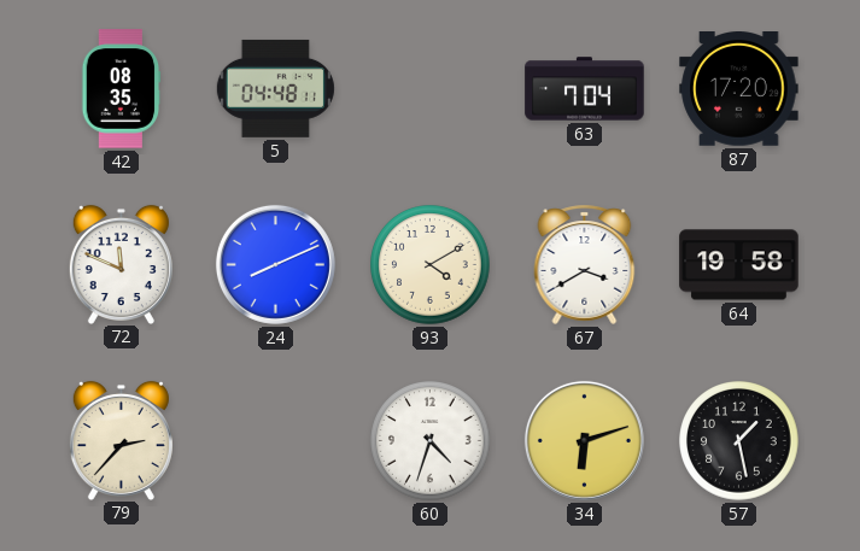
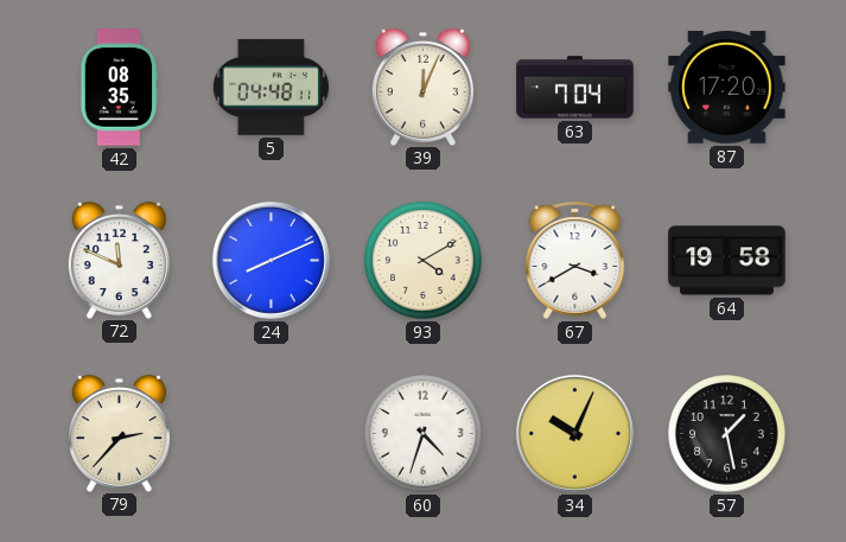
39: none -> 12:04 (422, 87)
34: 6:12 -> 10:04 (574, 433)
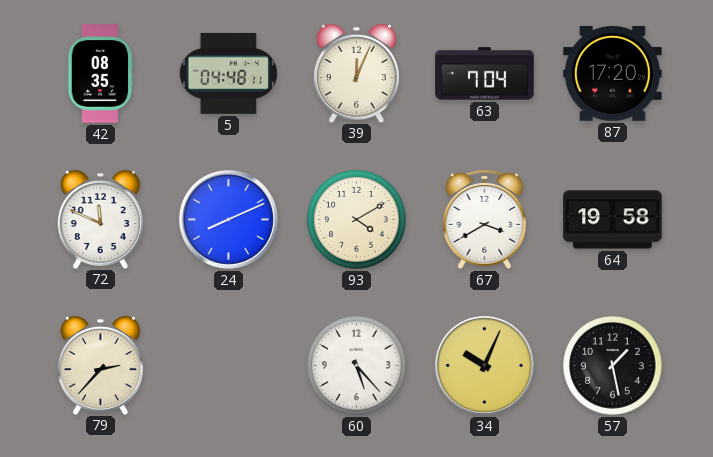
60: 4:33 -> 5:23 (357, 366)
